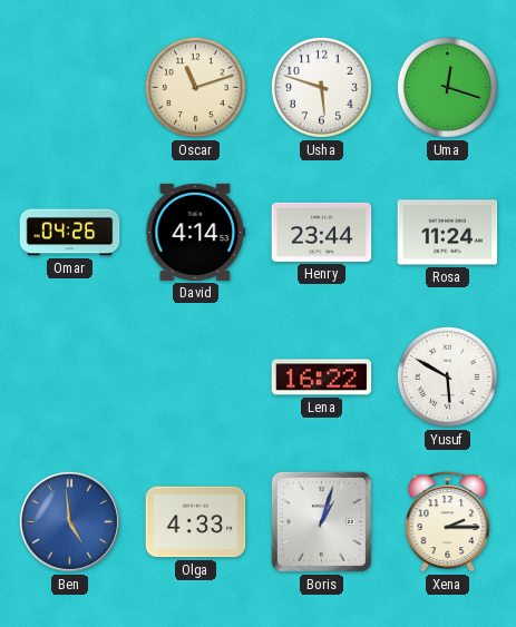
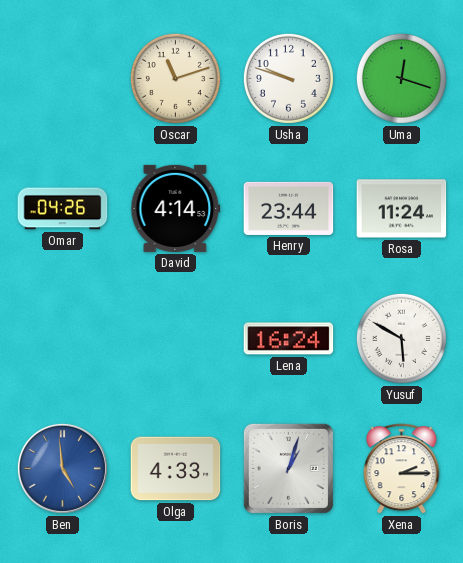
Usha: 5:48 -> 9:48 (288, 78)
Lena: 16:22 -> 16:24 (289, 339)
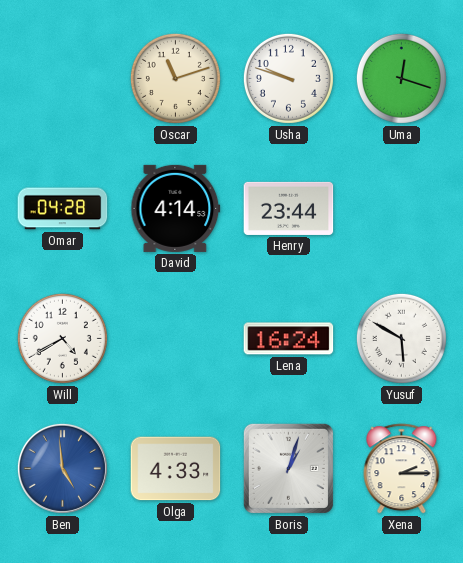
Omar: 04:26 -> 04:28 (63, 209)
Rosa: 11:24 -> none (402, 209)
Will: none -> 4:40 (62, 338)
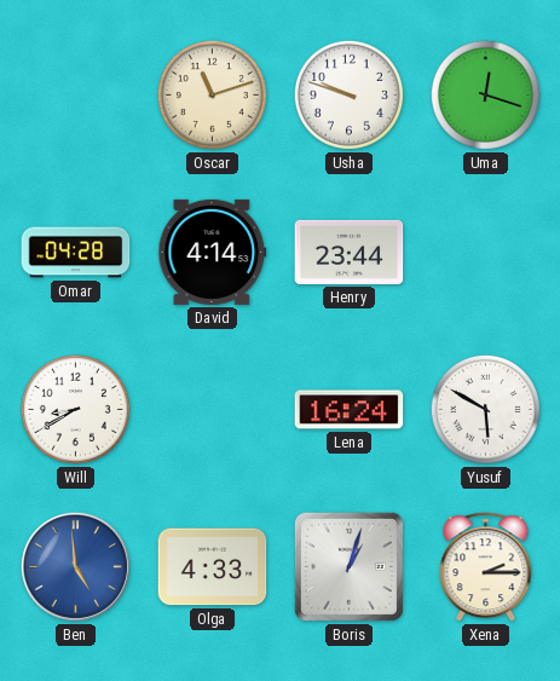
Will: 4:40 -> 8:40 (75, 409)
